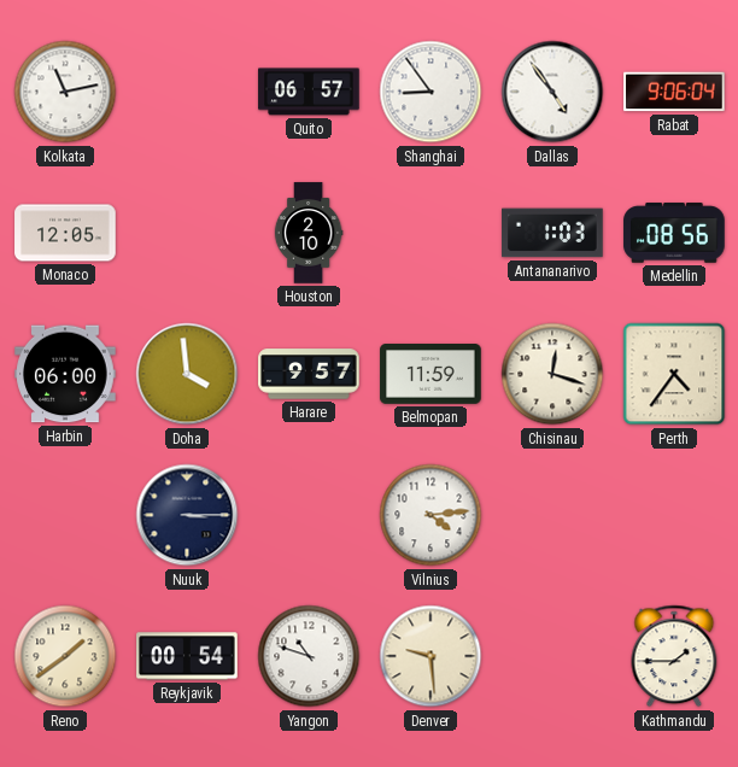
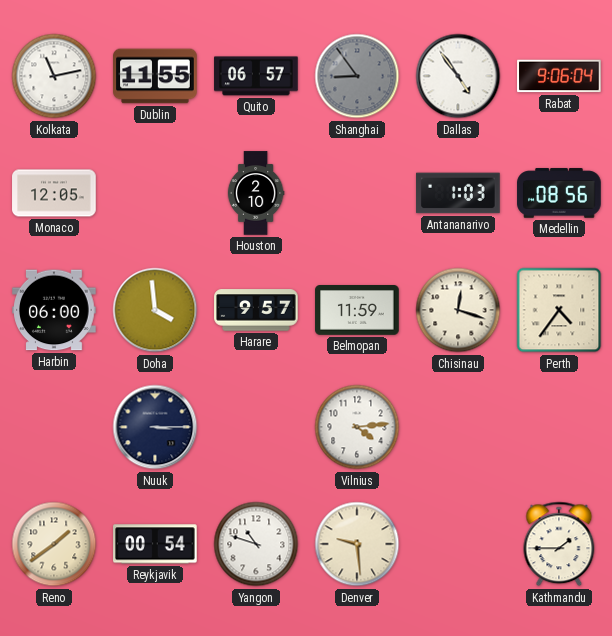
Dublin: none -> 11:55 (155, 76)
Shanghai dial: white -> grey (357, 76)
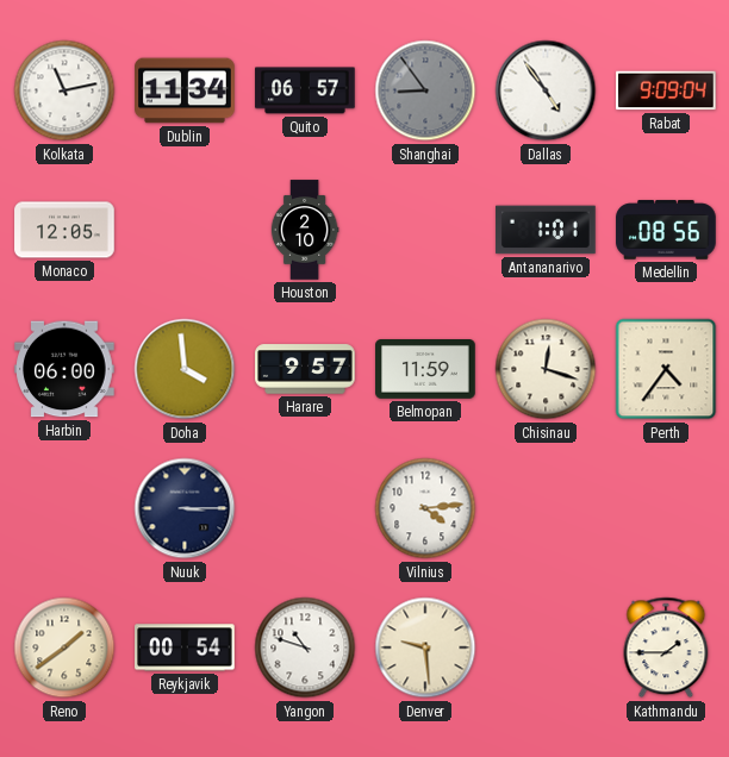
Dublin: 11:55 -> 11:34 (185, 90)
Rabat: 9:06 -> 9:09 (666, 90)
Antananarivo: 1:03 -> 1:01 (546, 230)
